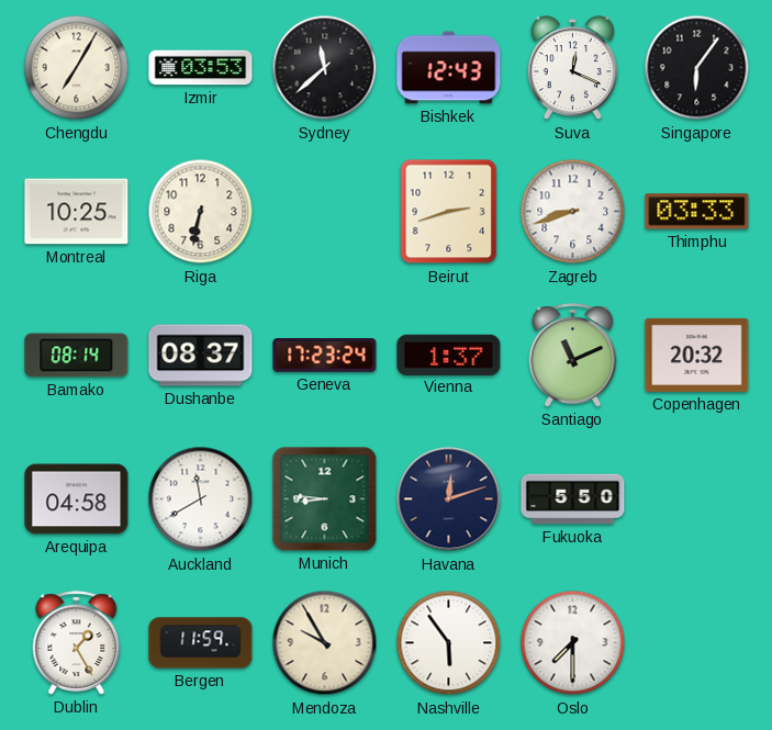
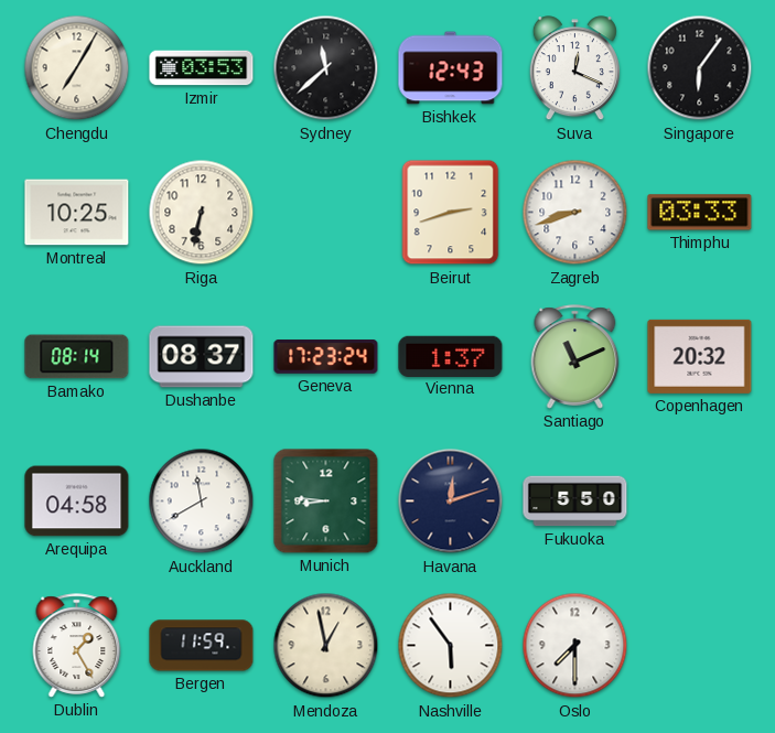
Mendoza: 9:55 -> 12:58 (326, 646)
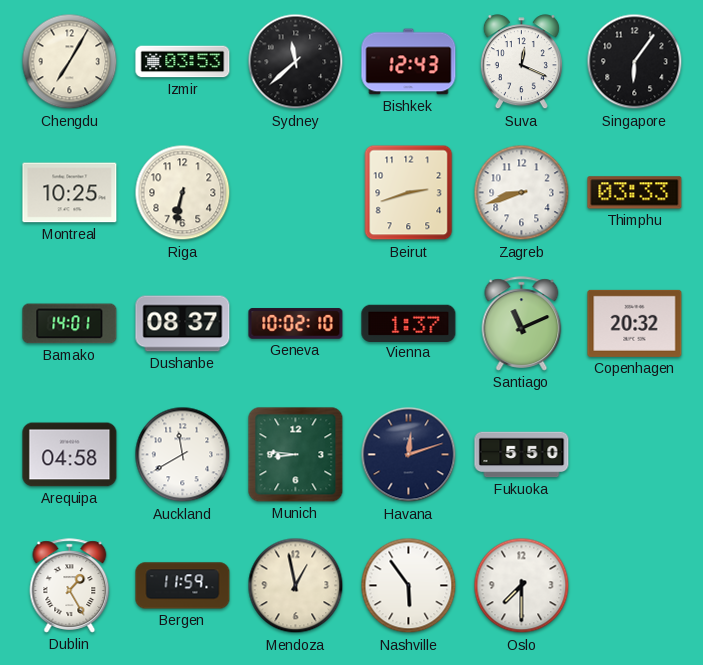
Bamako: 08:14 -> 14:01 (70, 324)
Geneva: 17:23 -> 10:02 (296, 324)
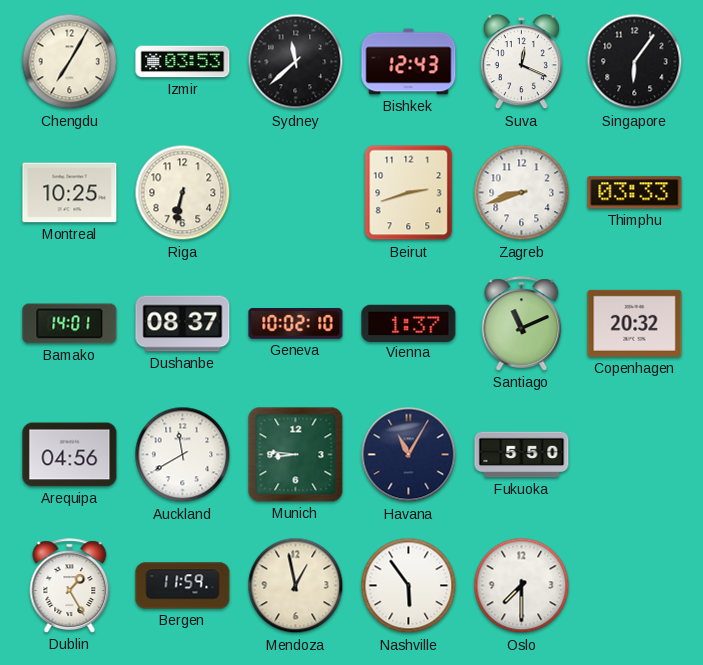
Arequipa: 04:58 -> 04:56 (70, 455)
Havana: 12:12 -> 11:05 (409, 455)
